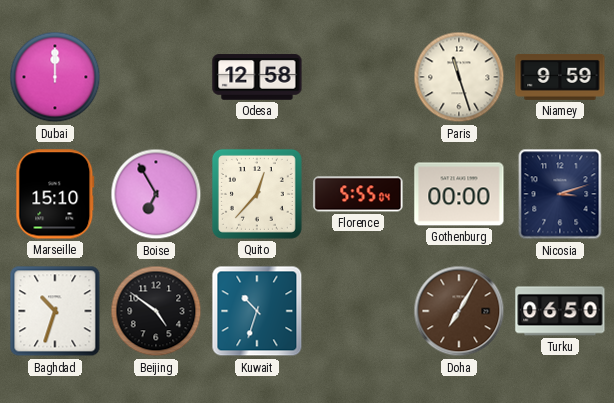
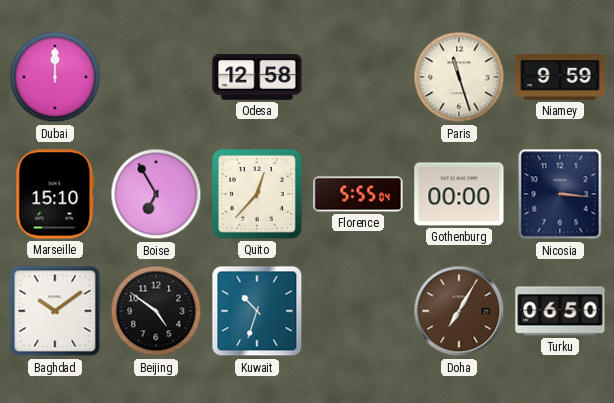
Nicosia: 3:12 -> 3:16 (560, 194)
Baghdad: 10:33 -> 10:09 (55, 311)
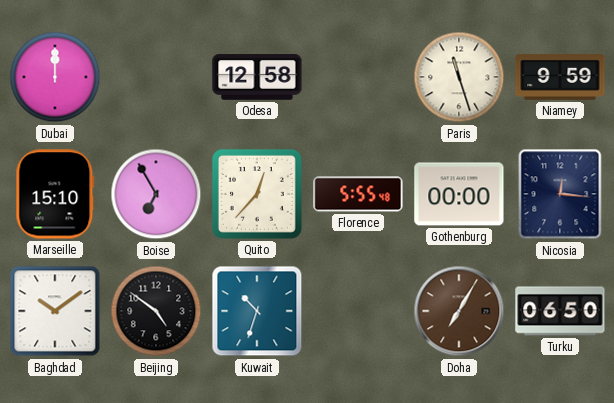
Florence: 5:55:04 -> 5:55:48 (358, 194)
Nicosia: 3:16 -> 12:16 (560, 194)
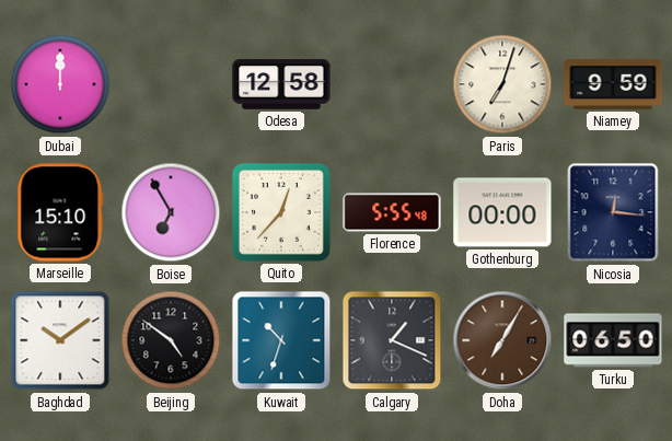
Paris: 11:27 -> 7:03 (502, 84)
Calgary: none -> 1:19 (392, 340)
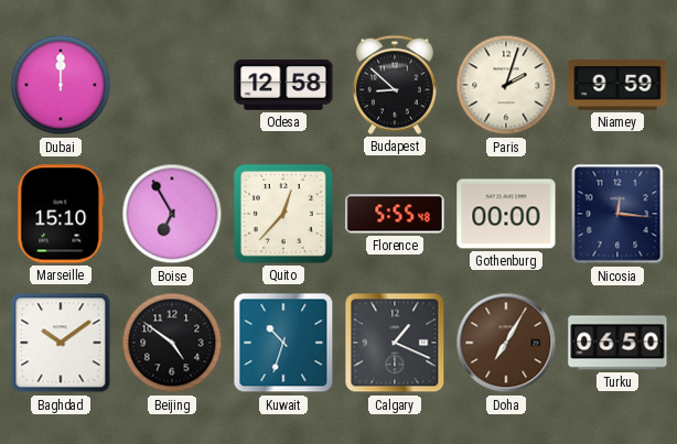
Budapest: none -> 8:52 (395, 85)
Paris: 7:03 -> 2:03 (506, 85)
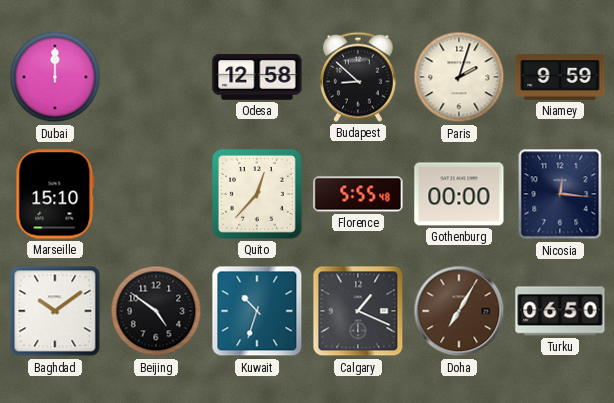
Boise: 6:55 -> none (172, 214)
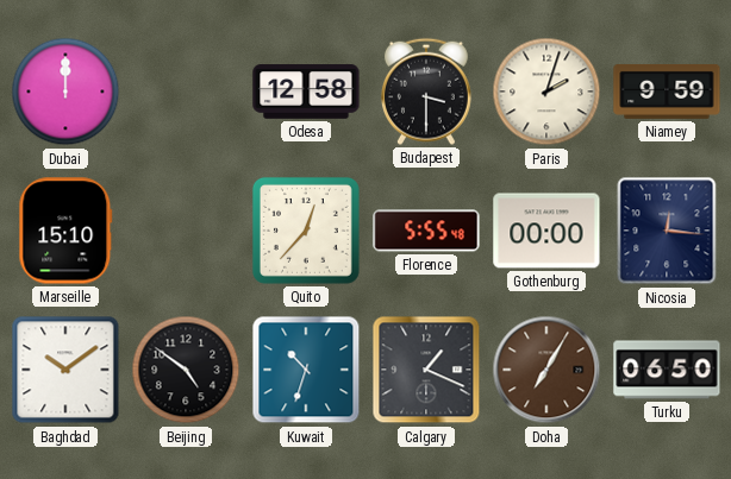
Budapest: 8:52 -> 3:30 (426, 92)
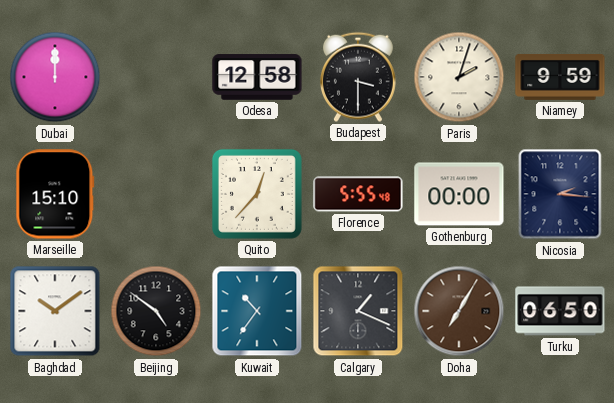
Nicosia: 12:16 -> 2:16 (560, 194)
Kuwait: 10:33 -> 10:36 (257, 311)
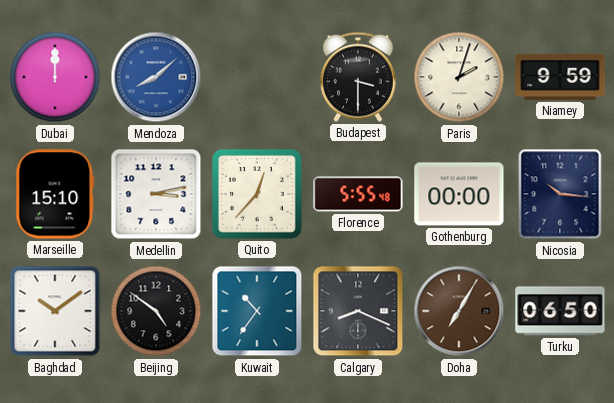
Mendoza: none -> 8:08 (156, 77)
Odesa: 12:58 -> none (257, 77)
Medellin: none -> 3:13 (156, 194)
Nicosia: 2:16 -> 10:16 (560, 194)
Calgary: 1:19 -> 8:19 (358, 311)
